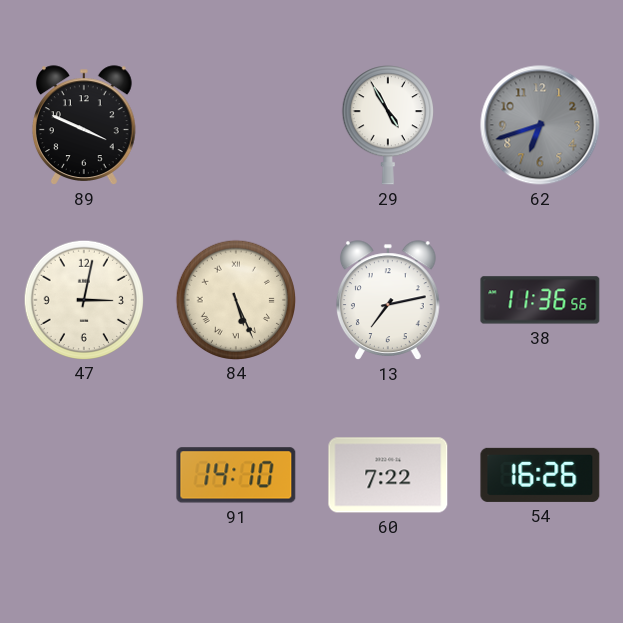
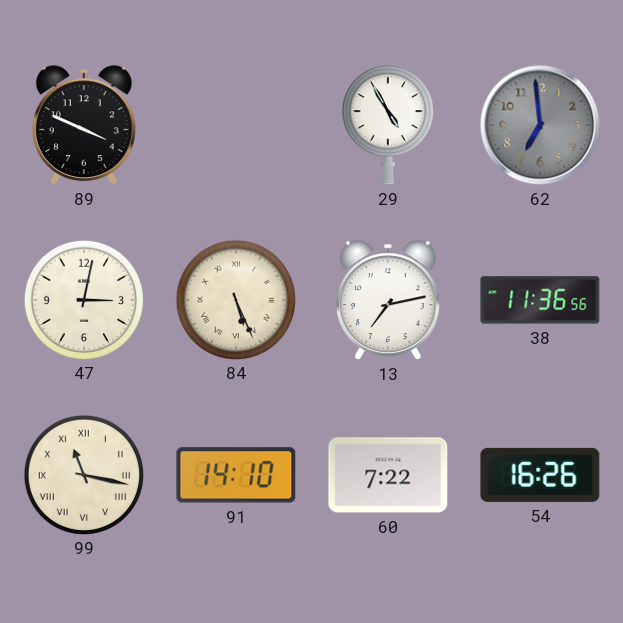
62: 6:42 -> 6:59 (540, 125)
99: none -> 11:17 (83, 474)
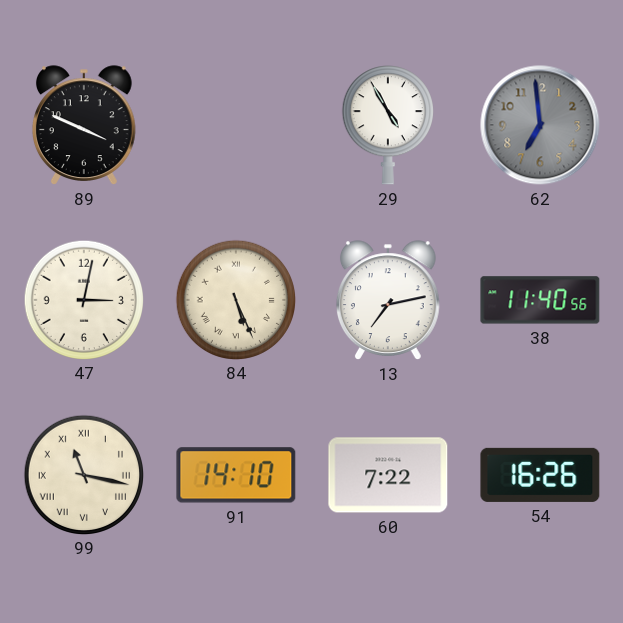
38: 11:36 -> 11:40 (540, 300)
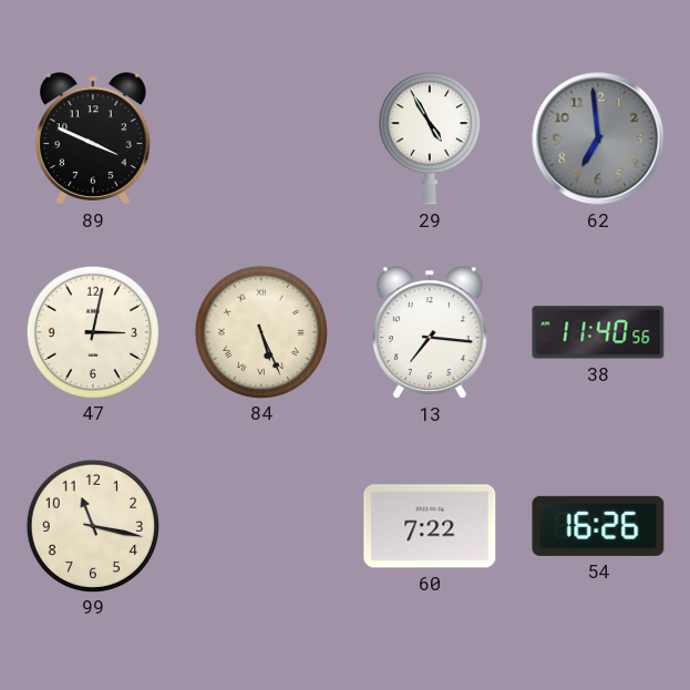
13: 7:13 -> 7:16 (430, 332)
99 numerals: Roman -> Arabic (92, 525)
91: 14:10 -> none (236, 475)
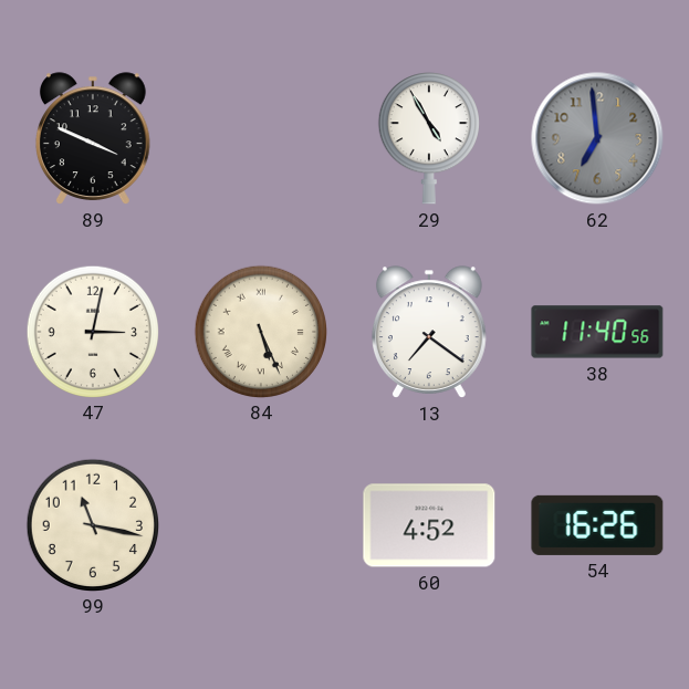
13: 7:16 -> 7:21 (429, 332)
60: 7:22 -> 4:52 (429, 525)
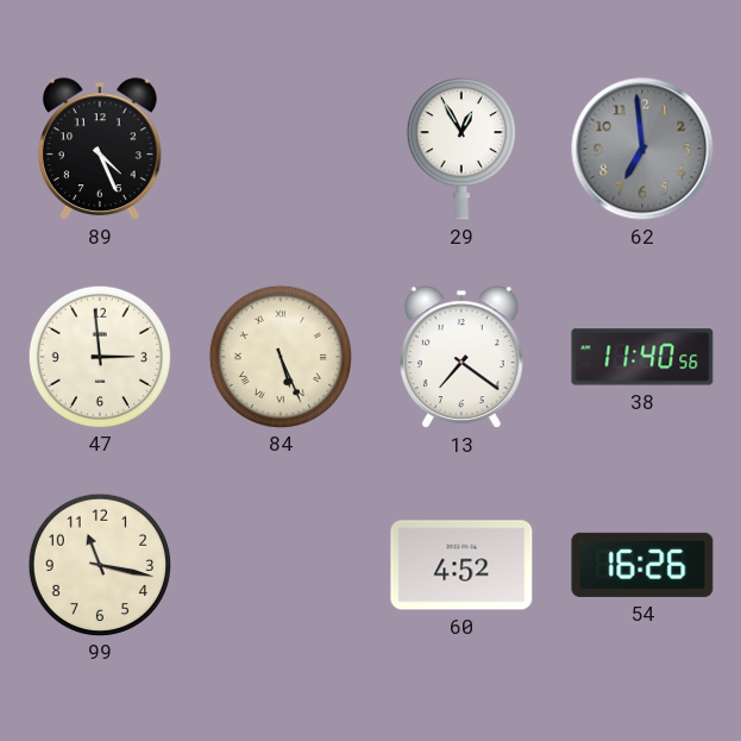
89: 3:49 -> 4:26 (100, 149)
29: 4:55 -> 12:55 (461, 149)
47: 3:02 -> 2:59 (99, 356)
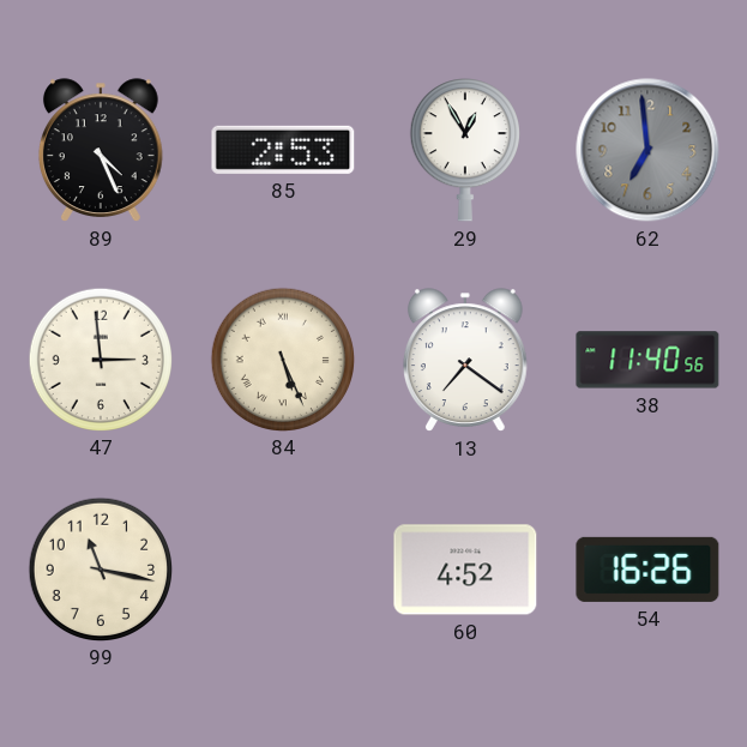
85: none -> 2:53 (283, 150)
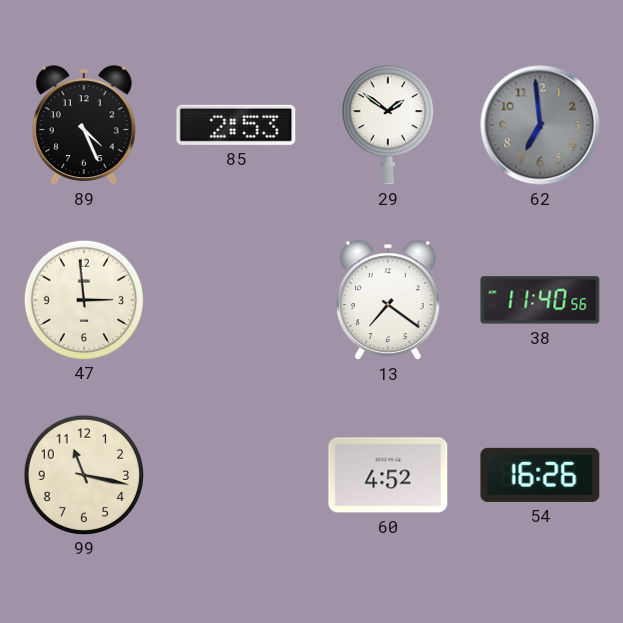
29: 12:55 -> 1:51 (388, 125)
84: 5:26 -> none (282, 359)
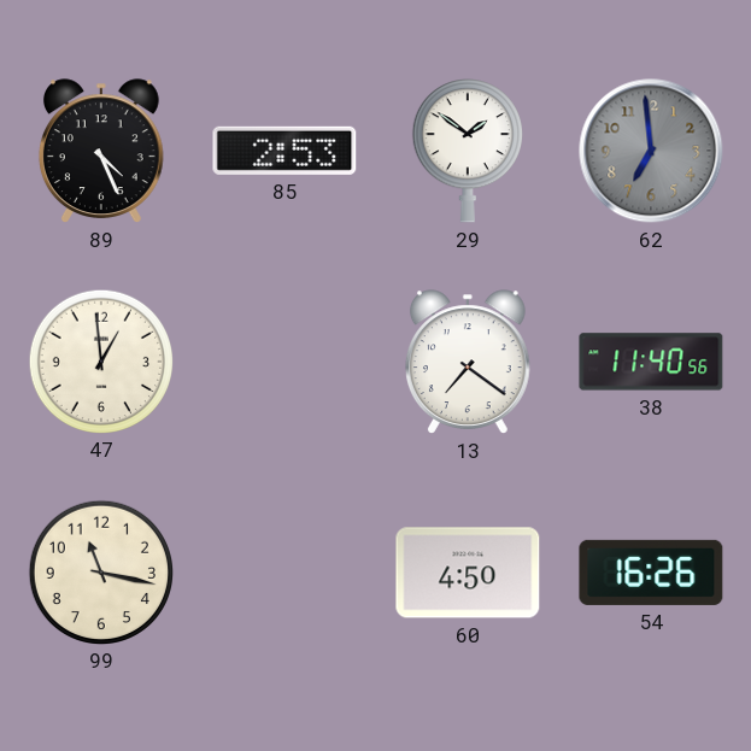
47: 2:59 -> 12:59 (100, 360)
60: 4:52 -> 4:50 (468, 573)
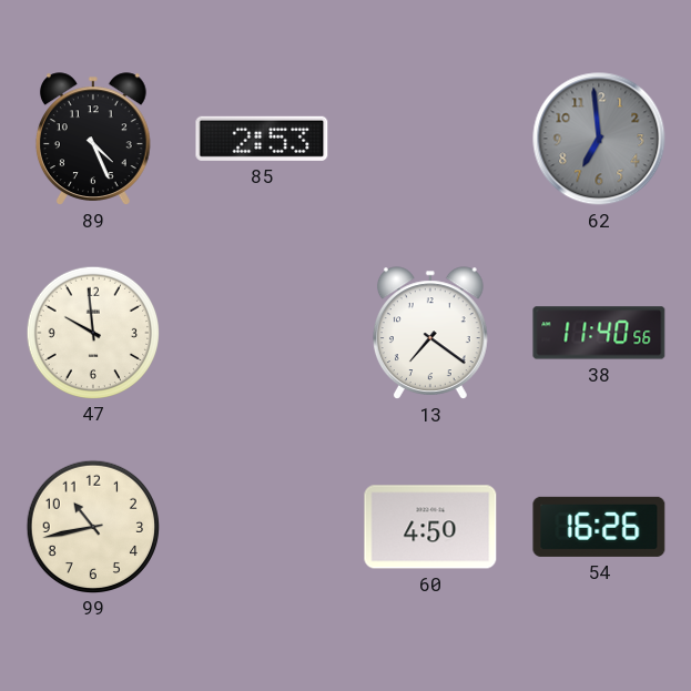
29: 1:51 -> none (468, 151)
47: 12:59 -> 9:59 (92, 332)
99: 11:17 -> 10:43 (92, 526)
